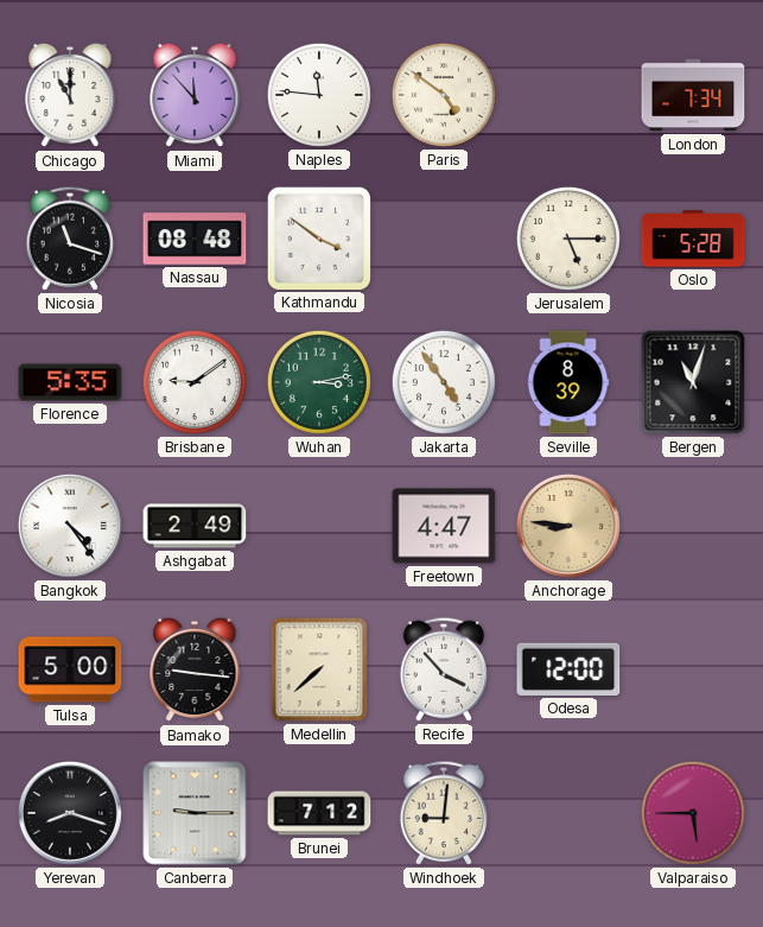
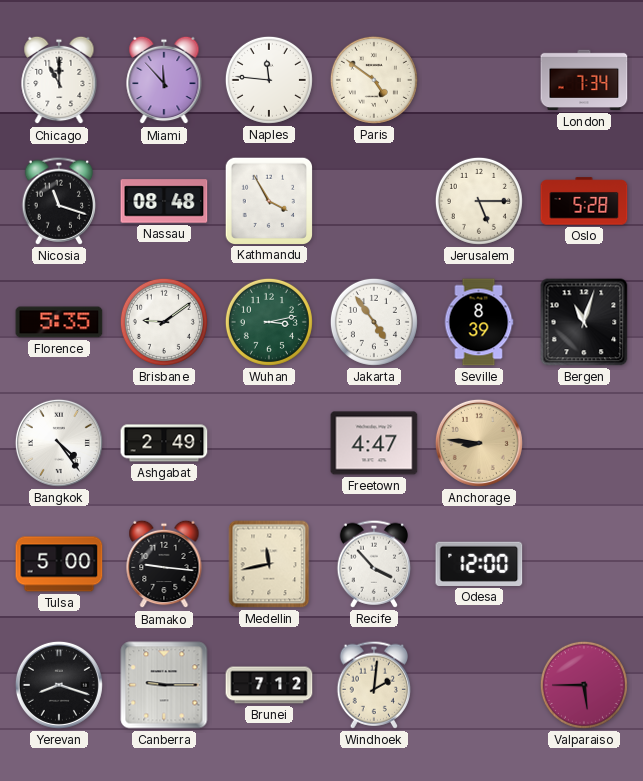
Kathmandu: 3:51 -> 3:55 (268, 200)
Medellin: 7:38 -> 11:43 (269, 564)
Windhoek: 9:01 -> 2:01 (373, 685)
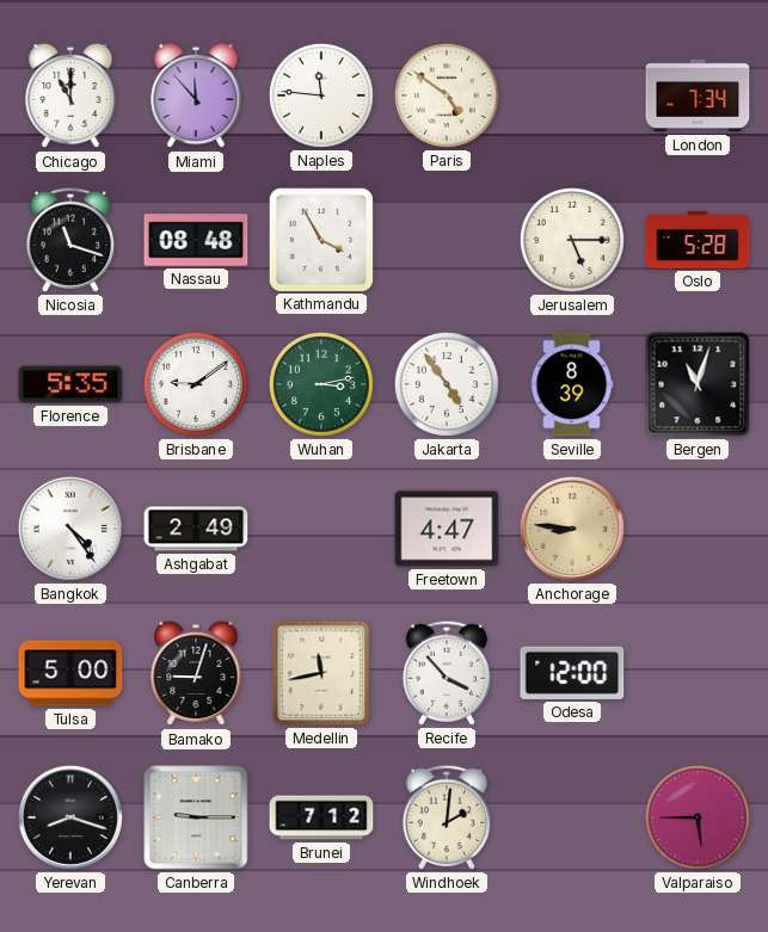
Bamako: 9:16 -> 9:03 (196, 673)
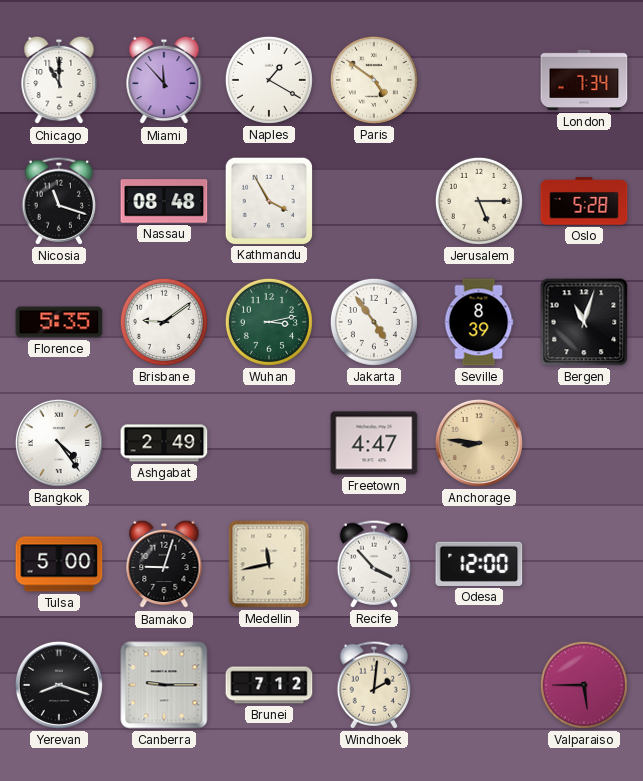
Naples: 11:46 -> 1:20 (269, 80)
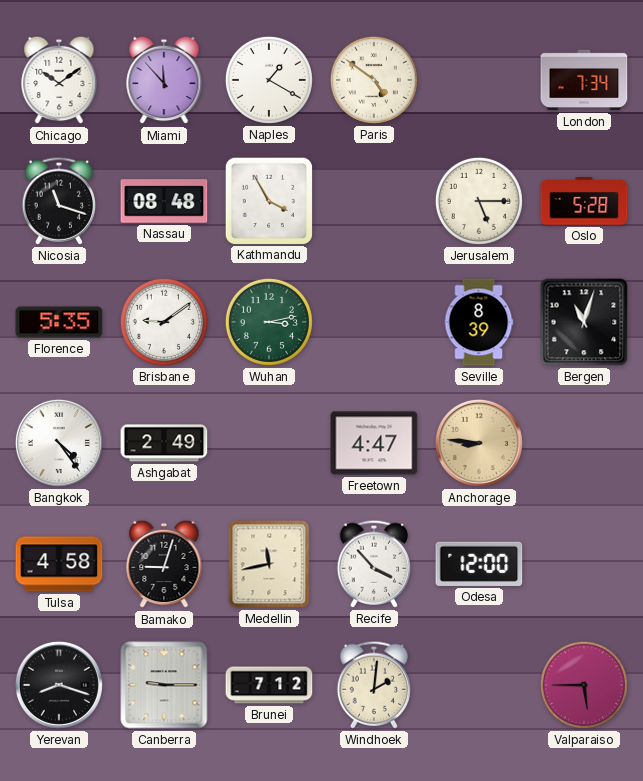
Chicago: 11:00 -> 10:09 (59, 80)
Jakarta: 4:54 -> none (374, 322)
Tulsa: 5:00 -> 4:58 (59, 564)
